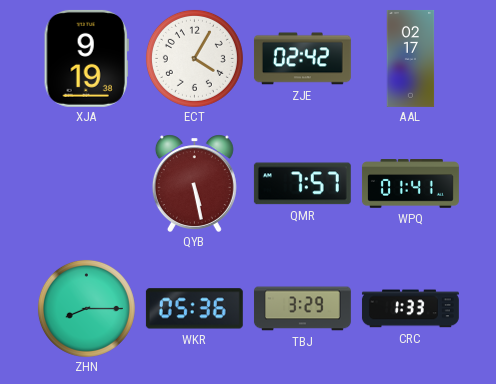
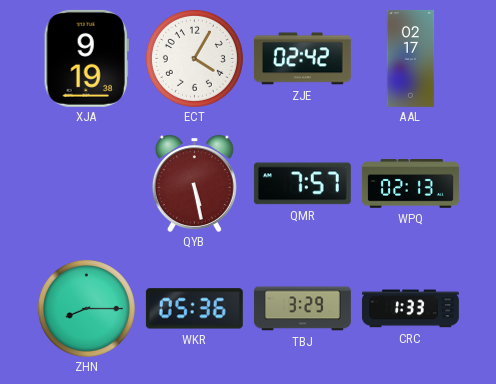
WPQ: 01:41 -> 02:13 (410, 184)
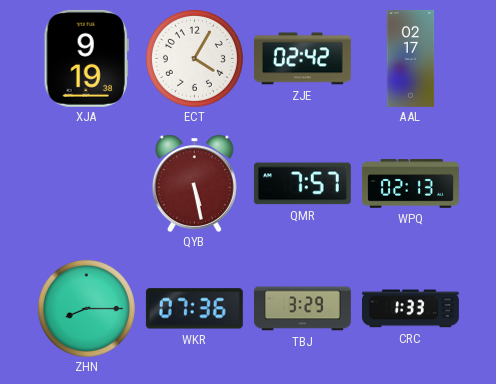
WKR: 05:36 -> 07:36 (194, 309)
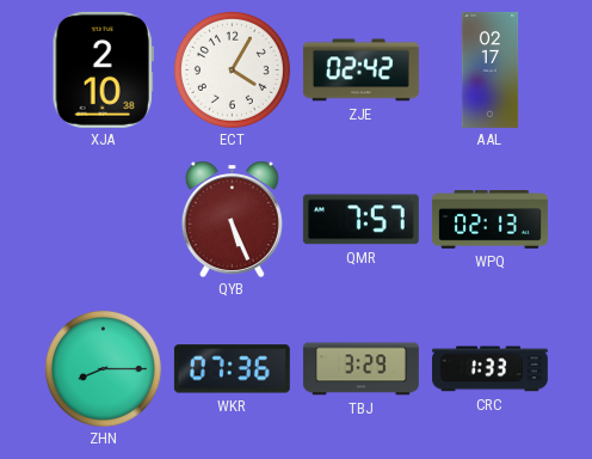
XJA: 9:19 -> 2:10 (103, 69)
QYB: 5:28 -> 5:26 (232, 219)
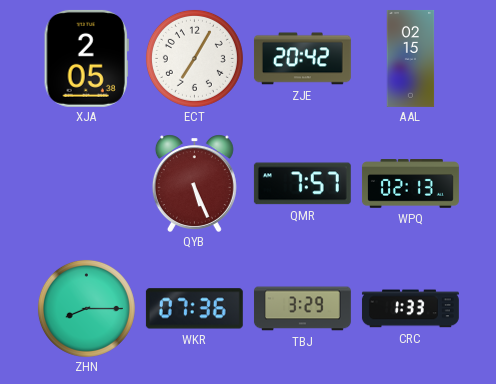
XJA: 2:10 -> 2:05 (86, 58)
ECT: 4:05 -> 7:05 (194, 58)
ZJE: 02:42 -> 20:42 (302, 59)
AAL: 02:17 -> 02:15 (411, 58)
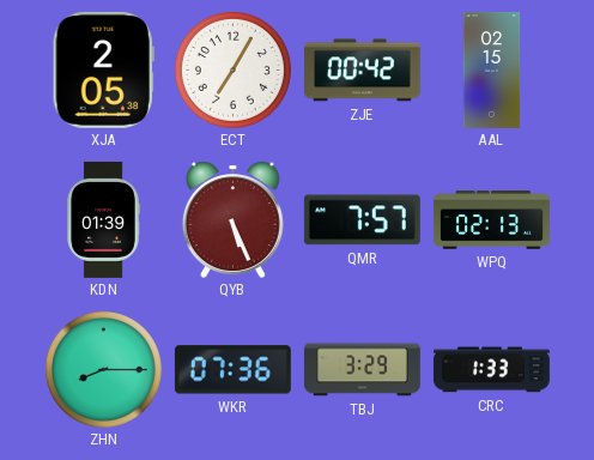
ZJE: 20:42 -> 00:42 (362, 71)
KDN: none -> 01:39 (103, 219)
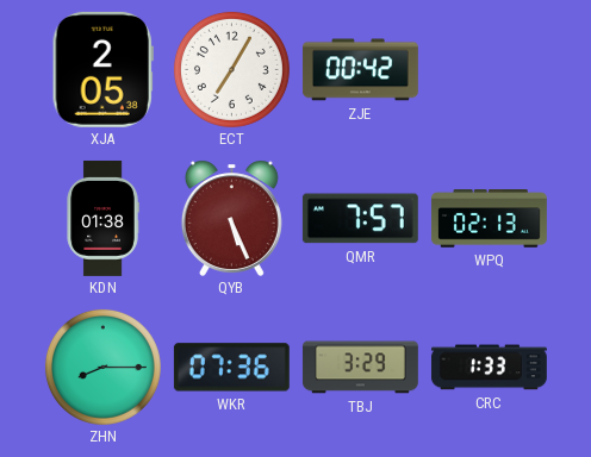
AAL: 02:15 -> none (492, 69)
KDN: 01:39 -> 01:38 (102, 218)
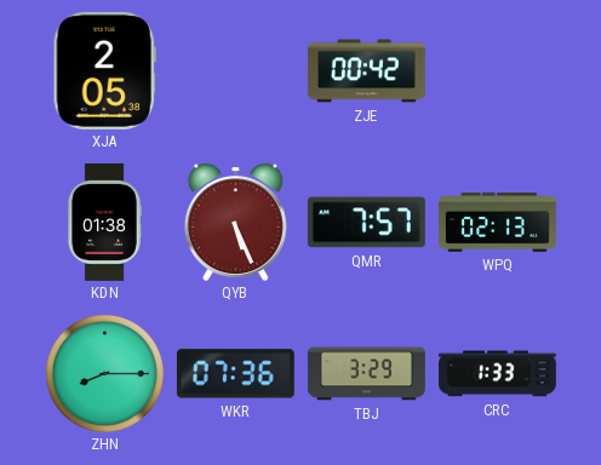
ECT: 7:05 -> none (231, 69)
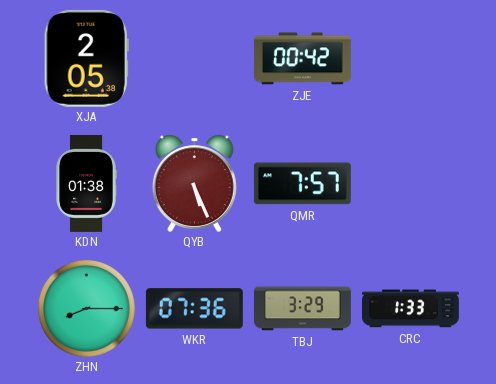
WPQ: 02:13 -> none (497, 223)
